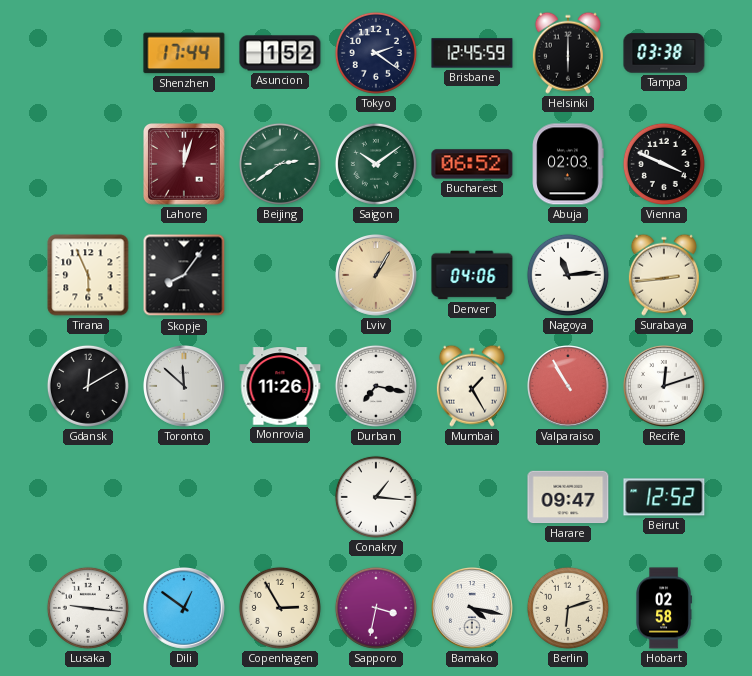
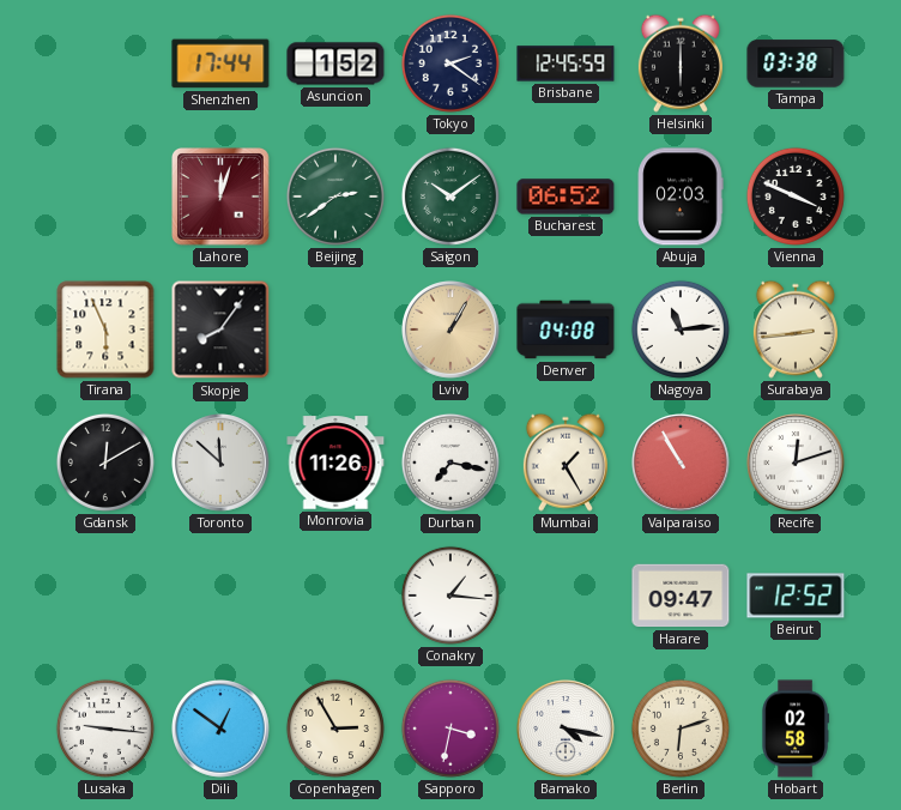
Denver: 04:06 -> 04:08 (566, 330)
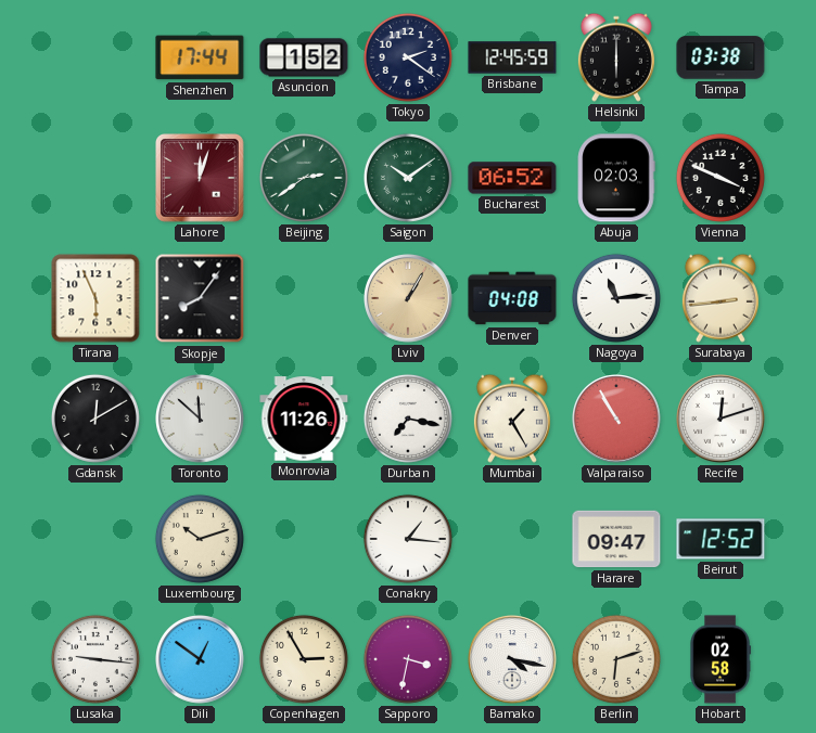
Luxembourg: none -> 10:12 (200, 539)
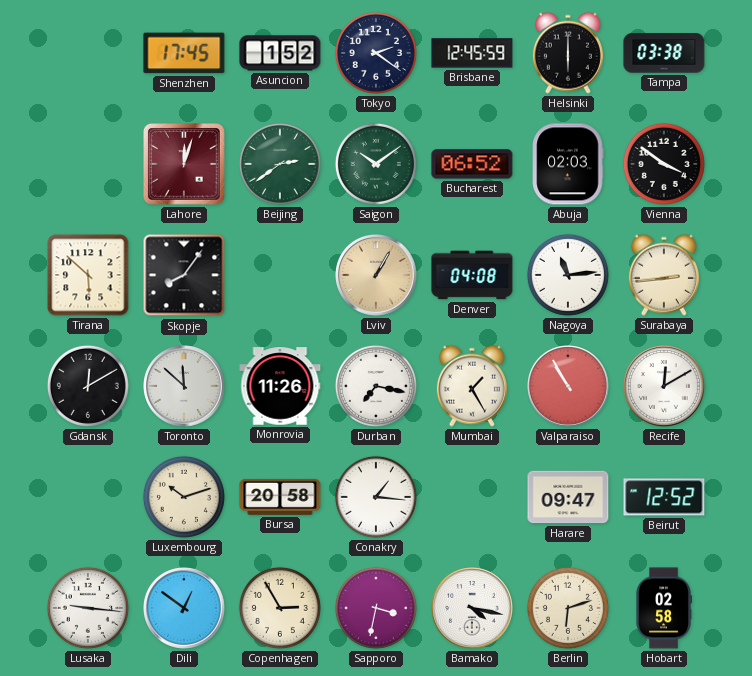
Shenzhen: 17:44 -> 17:45 (184, 53)
Vienna: 3:49 -> 3:51 (664, 164)
Tirana: 5:56 -> 5:52 (88, 275)
Recife: 12:12 -> 12:10 (665, 387)
Bursa: none -> 20:58 (280, 497)
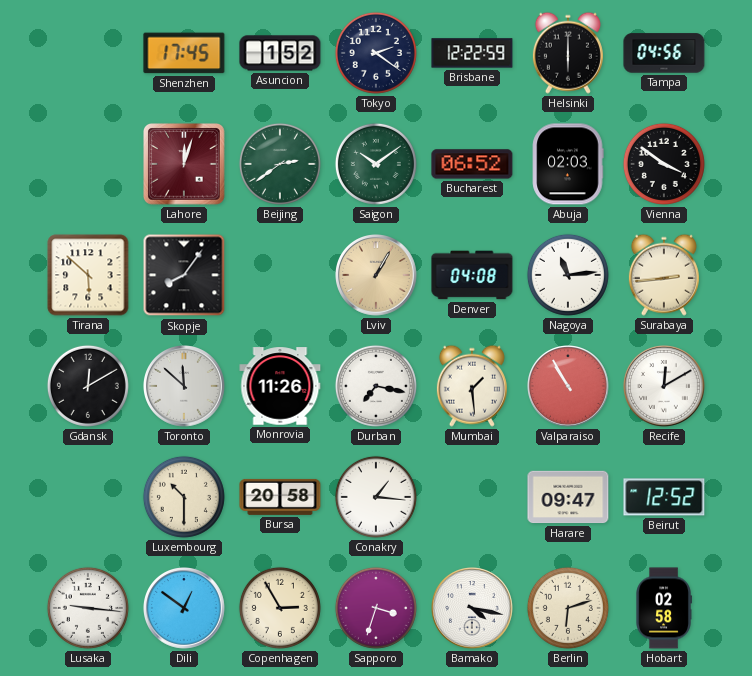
Brisbane: 12:45 -> 12:22 (472, 53)
Tampa: 03:38 -> 04:56 (664, 53)
Mumbai: 1:25 -> 1:29 (472, 386)
Luxembourg: 10:12 -> 10:30 (184, 497)
Sapporo: 3:32 -> 3:33 (376, 608)
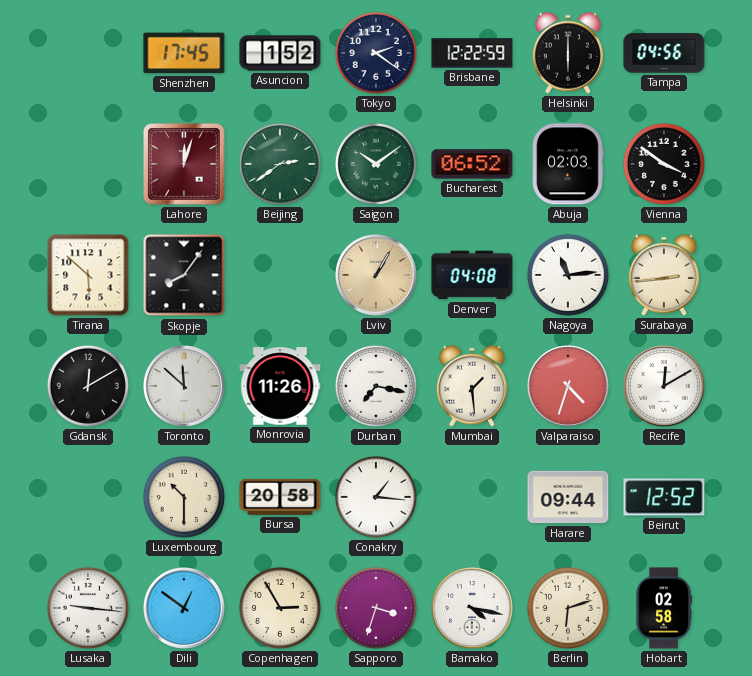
Valparaiso: 10:55 -> 4:33 (569, 387)
Harare: 09:47 -> 09:44 (568, 497)
